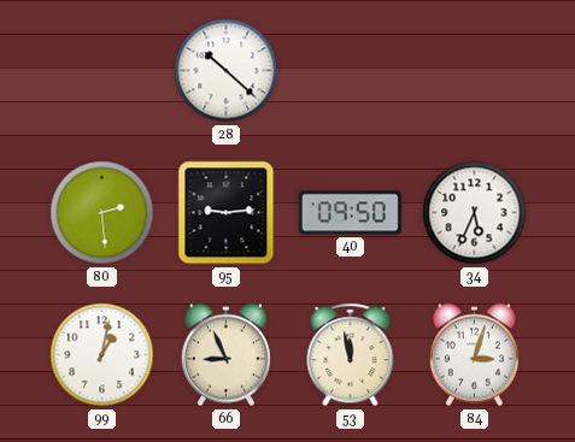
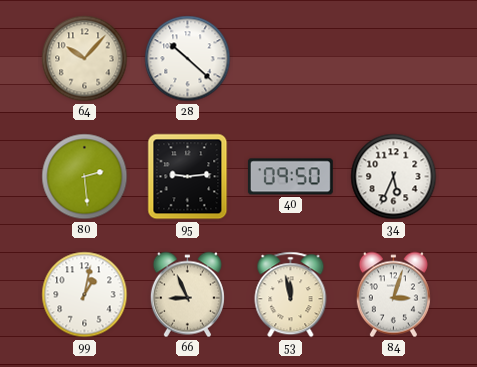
64: none -> 10:07 (85, 59)
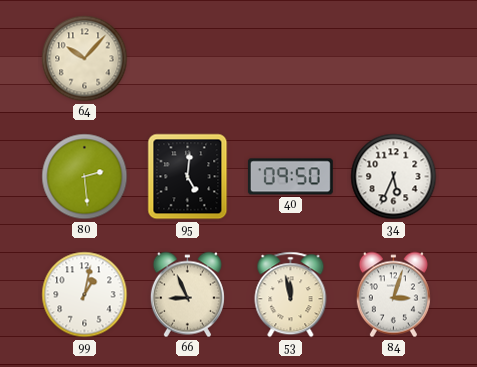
28: 10:22 -> none (188, 59)
95: 9:14 -> 5:01 (188, 177)
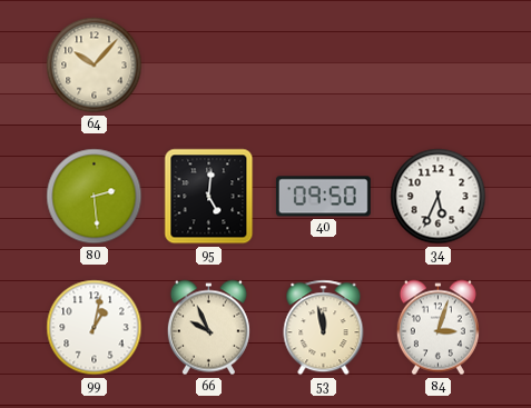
66: 8:56 -> 9:56 (208, 328)
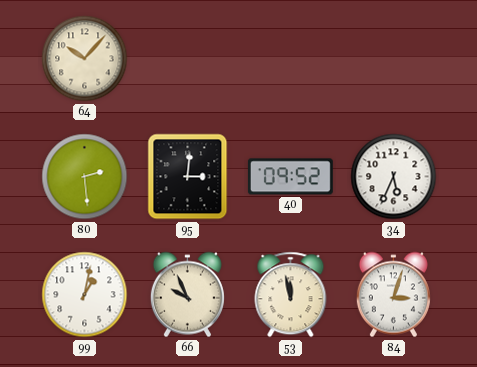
95: 5:01 -> 3:01 (188, 177)
40: 09:50 -> 09:52 (290, 177)
